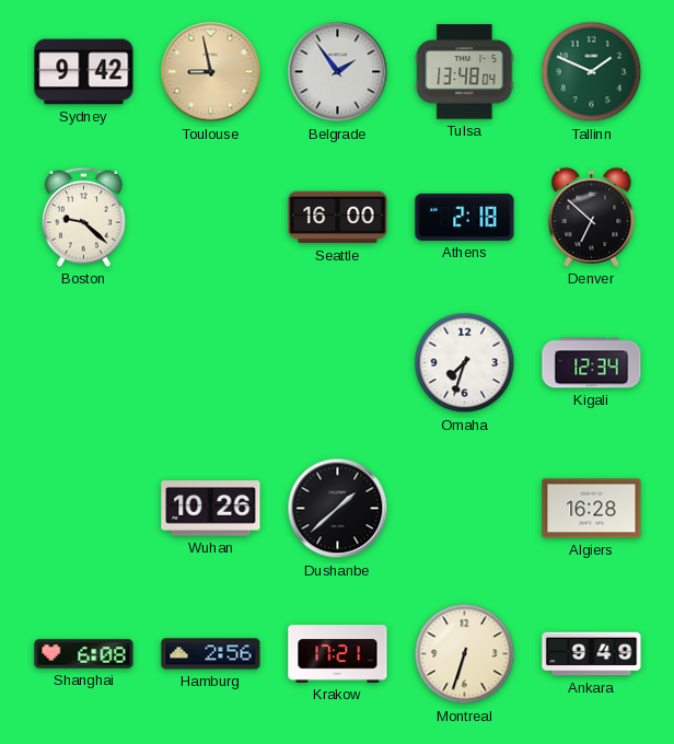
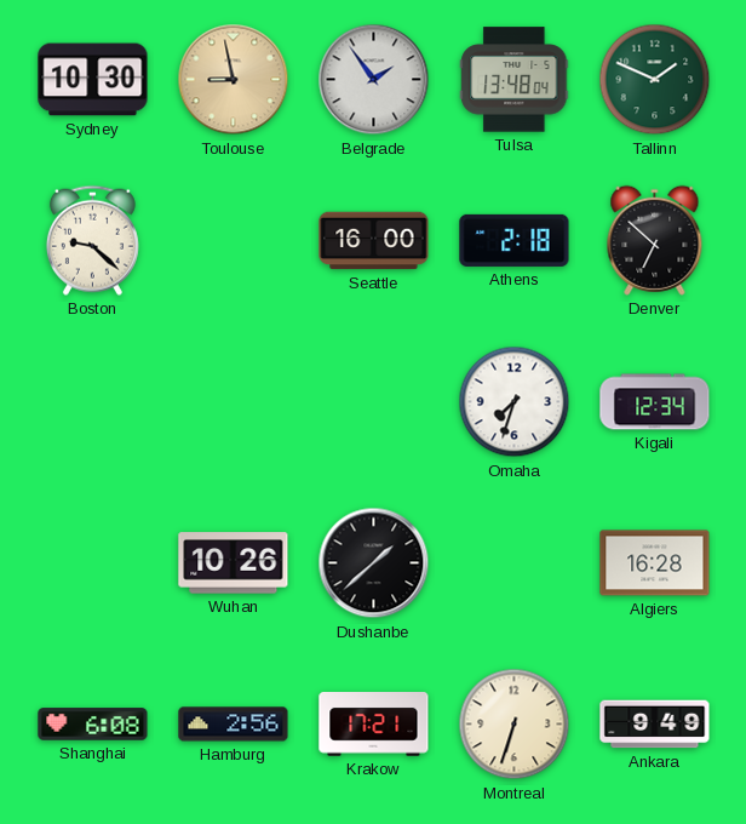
Sydney: 9:42 -> 10:30 (93, 80)
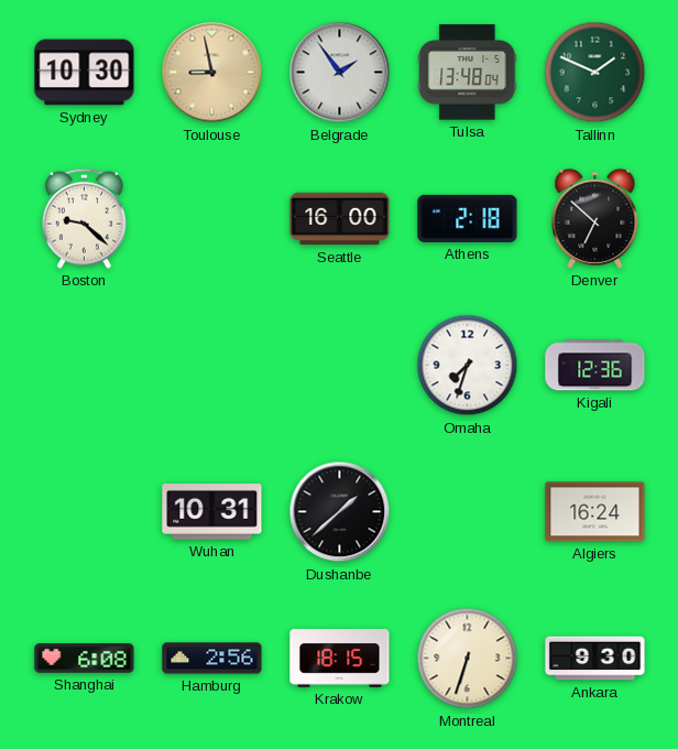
Kigali: 12:34 -> 12:36 (595, 366)
Wuhan: 10:26 -> 10:31 (212, 512)
Algiers: 16:28 -> 16:24 (595, 512)
Krakow: 17:21 -> 18:15 (340, 659)
Ankara: 9:49 -> 9:30 (595, 659)
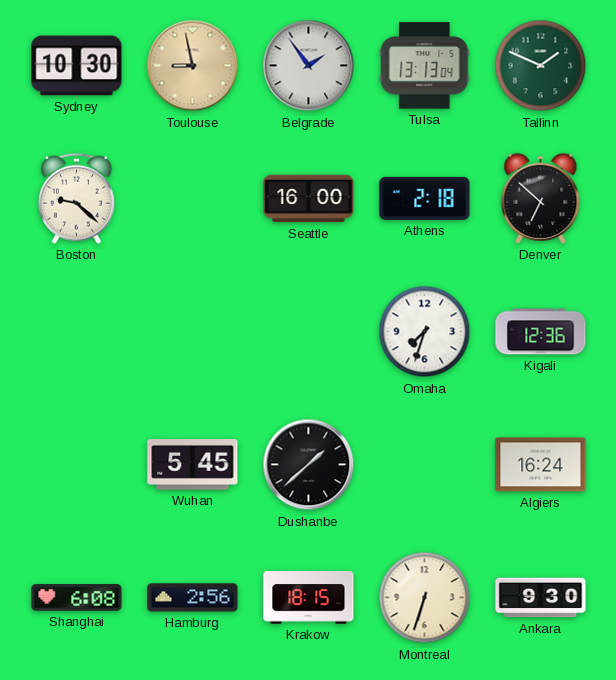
Tulsa: 13:48 -> 13:13 (425, 66)
Wuhan: 10:31 -> 5:45 (193, 465)
